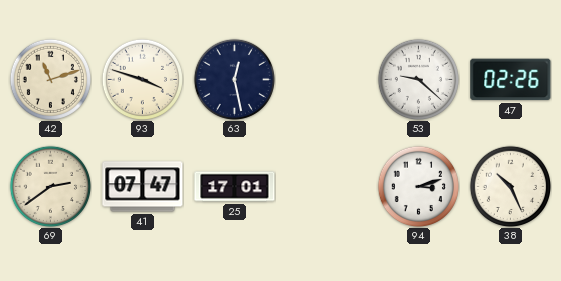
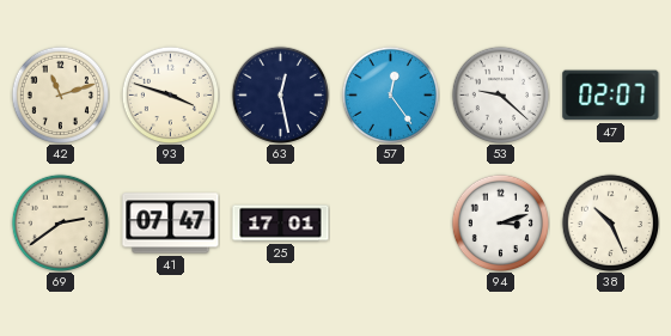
57: none -> 12:24 (390, 94)
47: 02:26 -> 02:07 (611, 96)
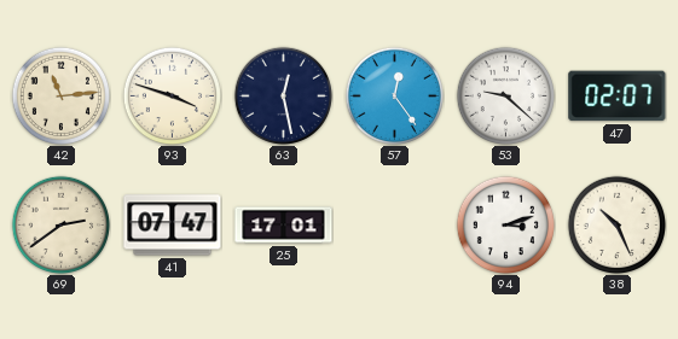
42: 11:12 -> 11:14 (60, 95)
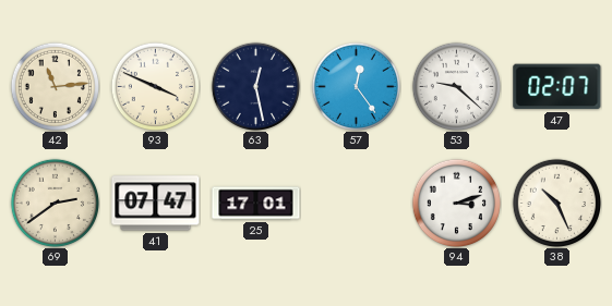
93: 3:48 -> 3:49 (155, 86)
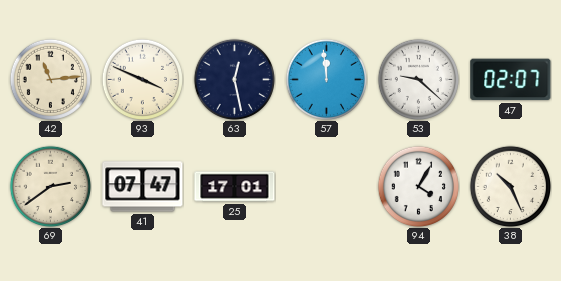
57: 12:24 -> 11:59 (326, 79)
94: 3:12 -> 4:05 (418, 186)
